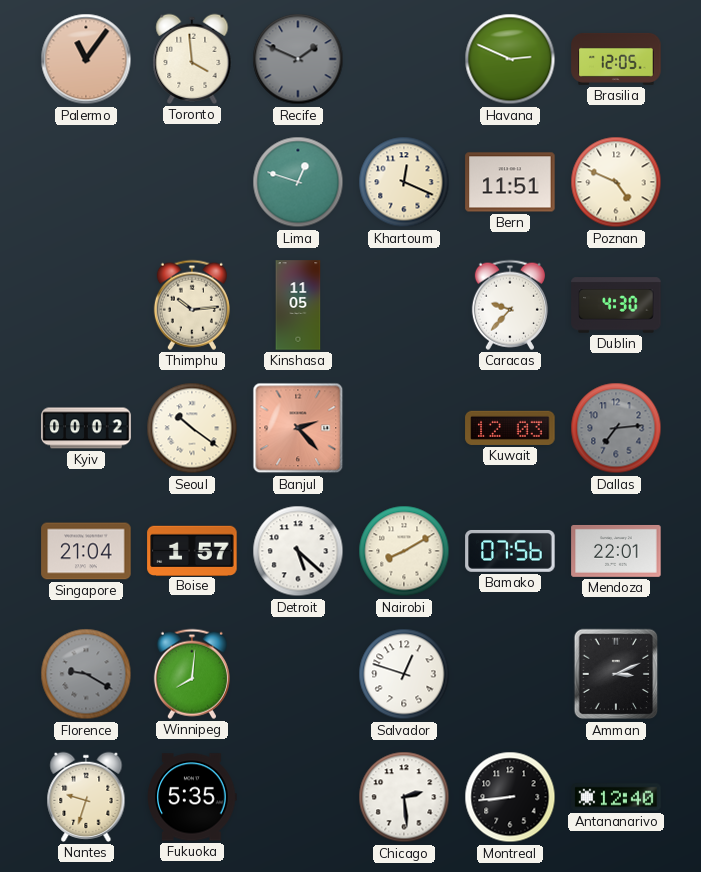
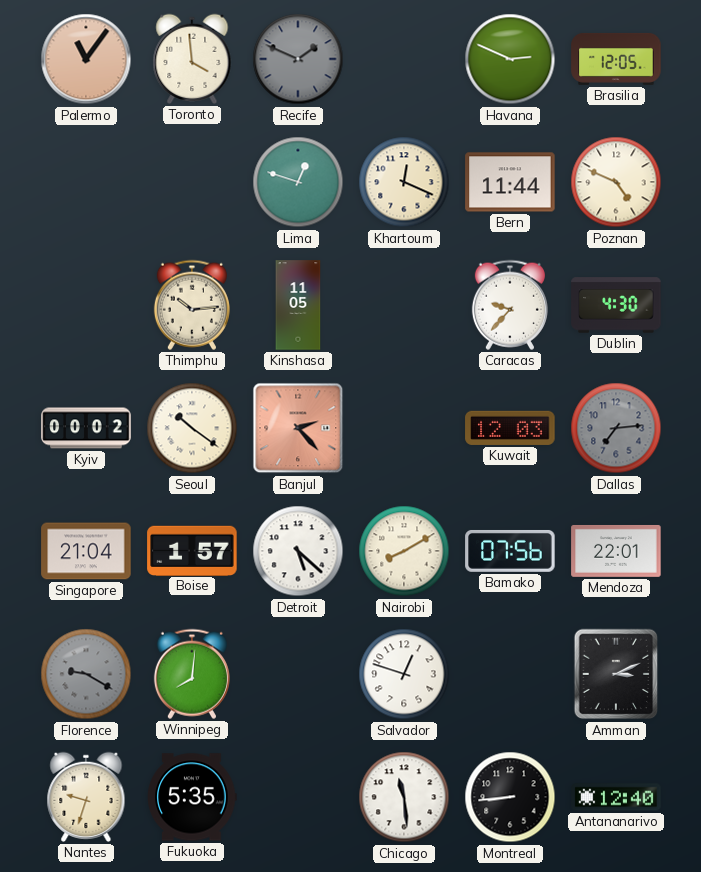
Bern: 11:51 -> 11:44 (510, 182)
Chicago: 2:29 -> 11:29 (404, 797)
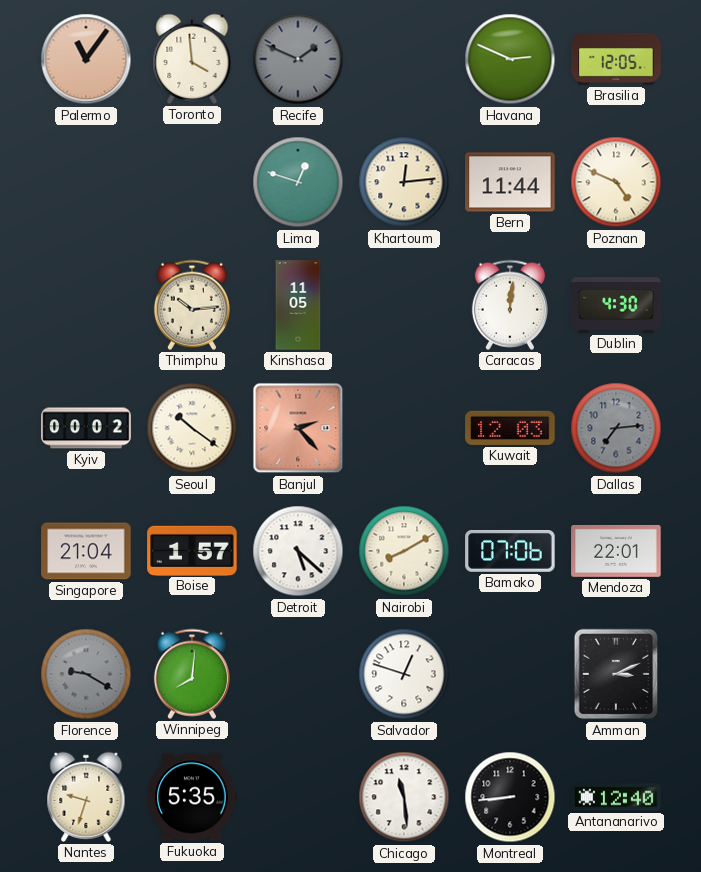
Khartoum: 12:19 -> 12:14 (404, 182)
Caracas: 9:37 -> 12:01 (510, 305)
Bamako: 07:56 -> 07:06 (510, 551)
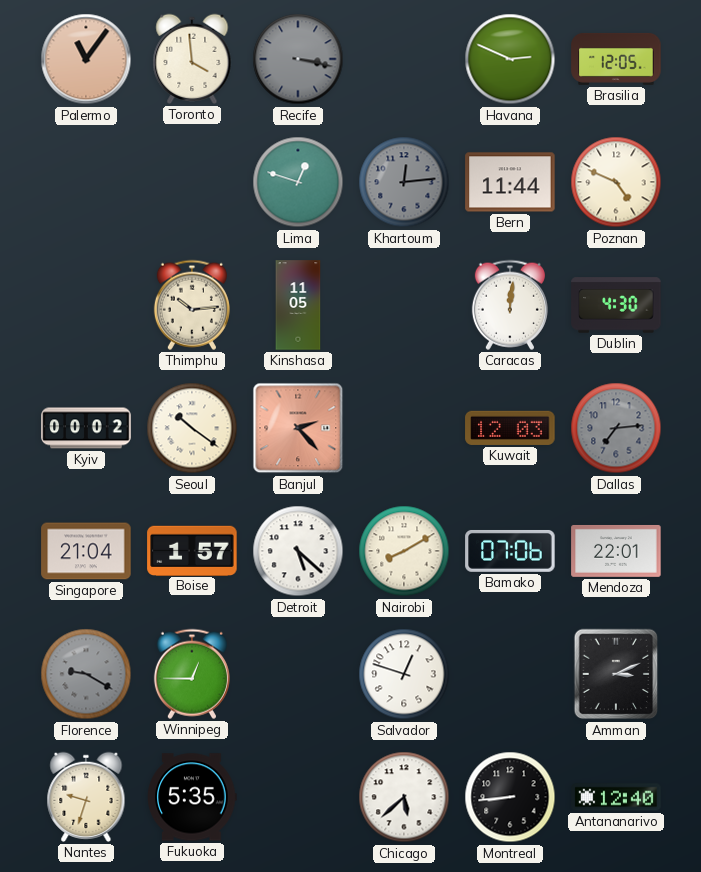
Recife: 1:49 -> 3:17 (298, 59)
Khartoum dial: cream -> grey (404, 182)
Winnipeg: 8:01 -> 12:45 (192, 674)
Chicago: 11:29 -> 5:38 (404, 797)
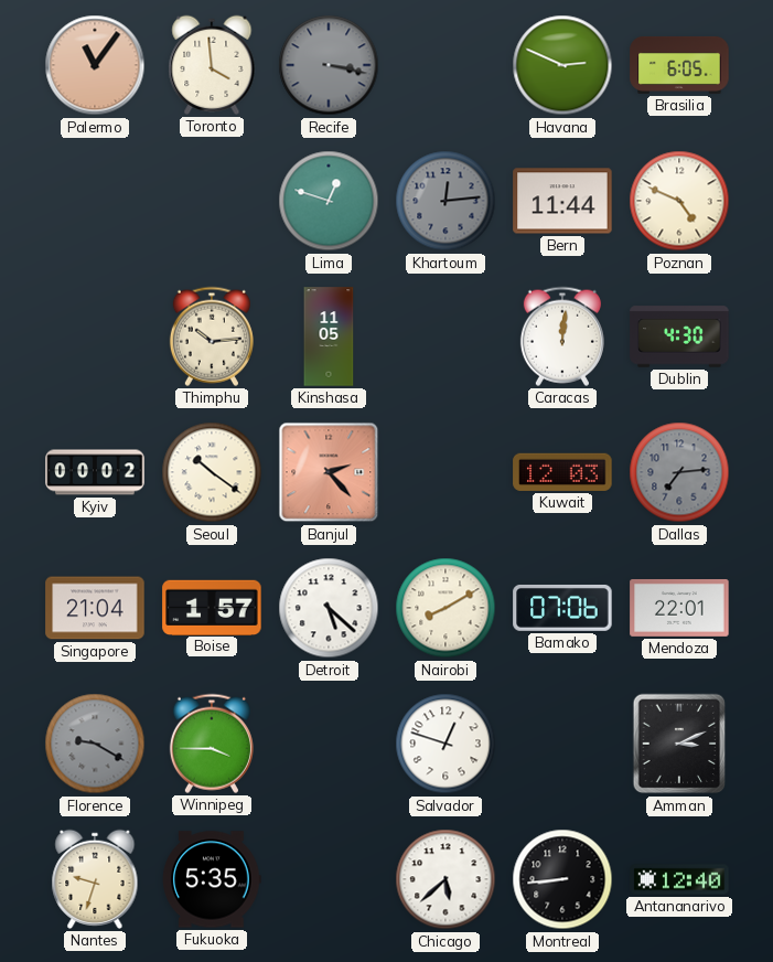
Brasilia: 12:05 -> 6:05 (679, 65)
Winnipeg: 12:45 -> 3:45 (212, 744)
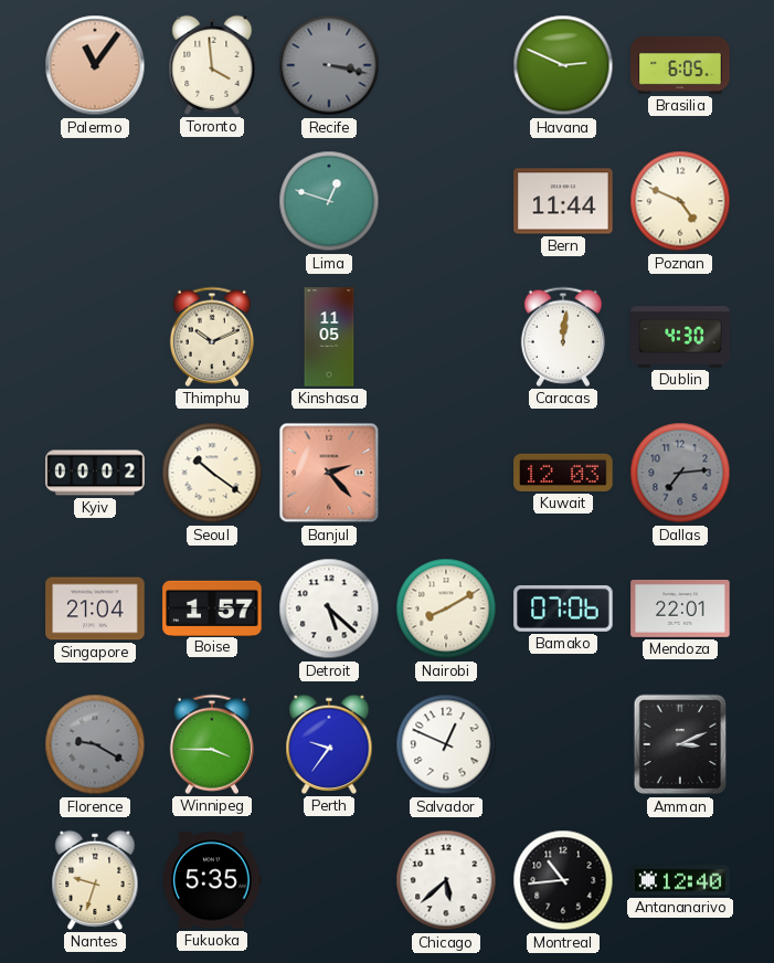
Khartoum: 12:14 -> none (445, 201)
Thimphu: 10:14 -> 10:11 (212, 337)
Perth: none -> 9:36 (329, 744)
Salvador: 12:48 -> 12:49 (446, 744)
Montreal: 8:44 -> 10:44 (563, 880)
